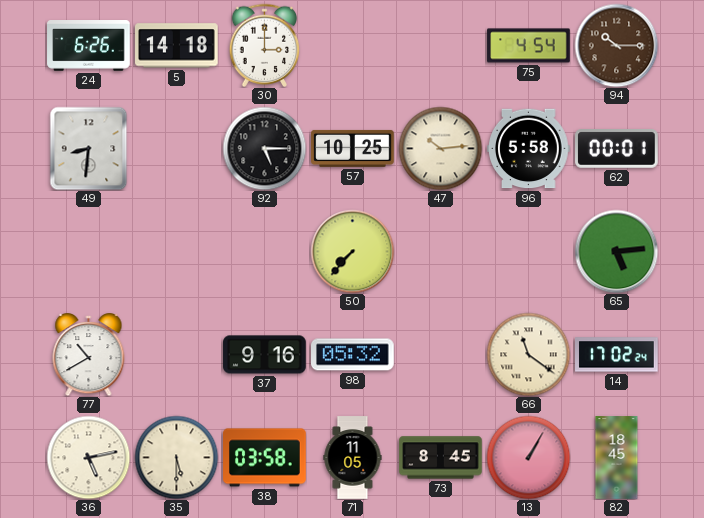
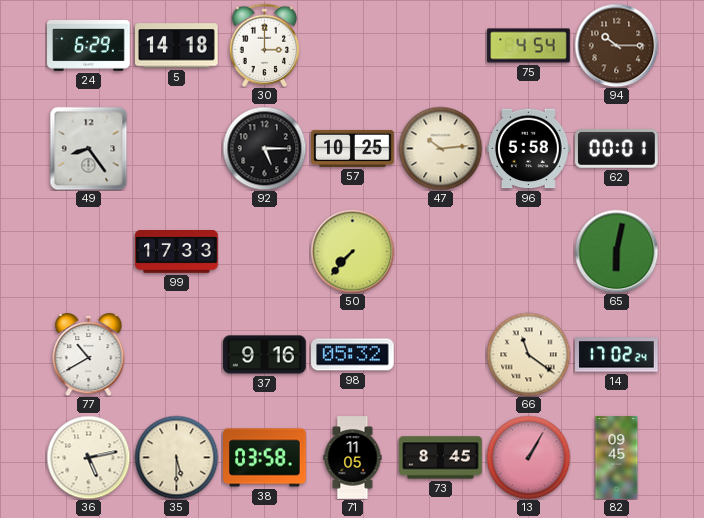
24: 6:26 -> 6:29 (89, 46)
49: 8:31 -> 8:24 (89, 148)
99: none -> 17:33 (177, 252)
65: 5:14 -> 6:02 (616, 251)
82: 18:45 -> 09:45 (617, 458)
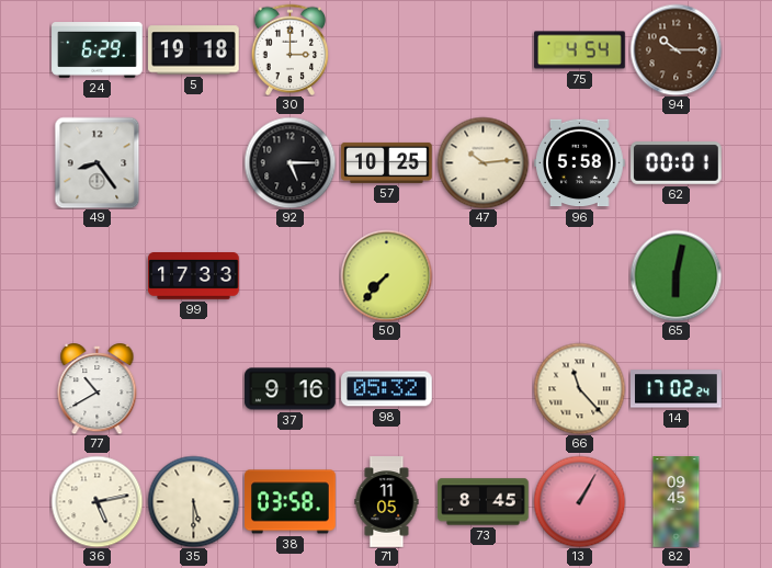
5: 14:18 -> 19:18 (194, 50)
66: 11:21 -> 11:23 (579, 388)
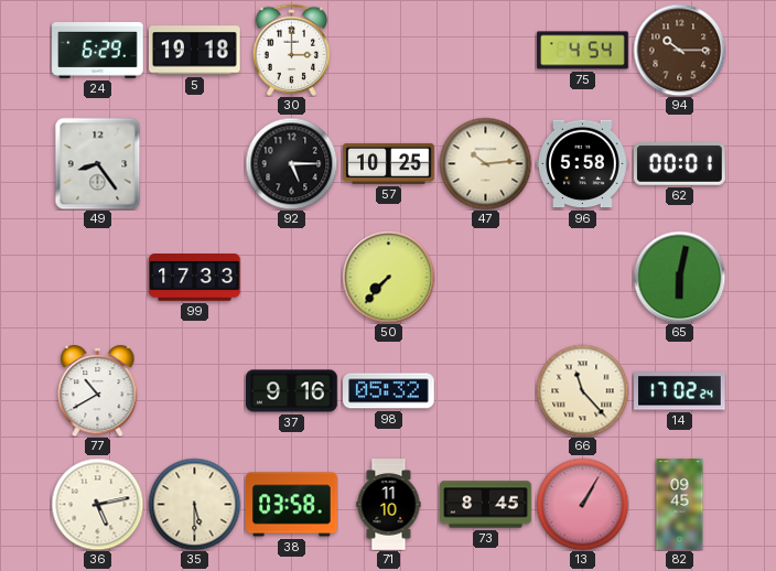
71: 11:05 -> 11:10 (389, 505)
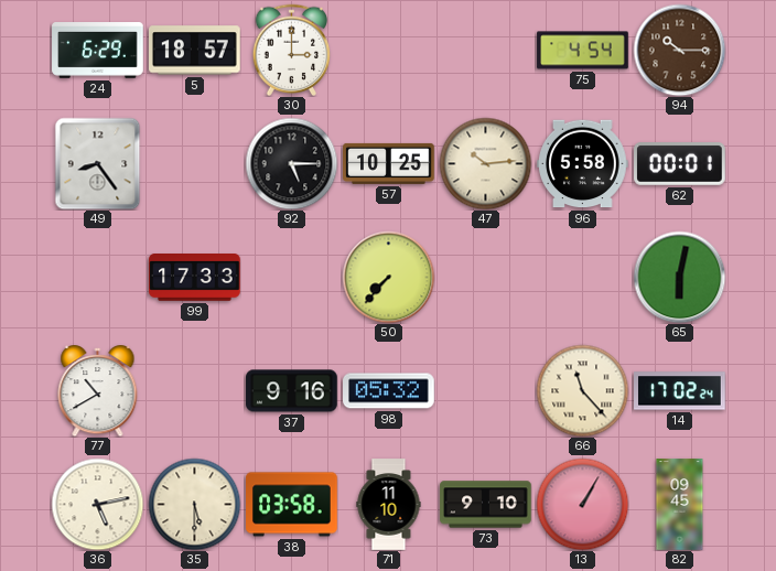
5: 19:18 -> 18:57 (195, 51)
73: 8:45 -> 9:10 (486, 505)
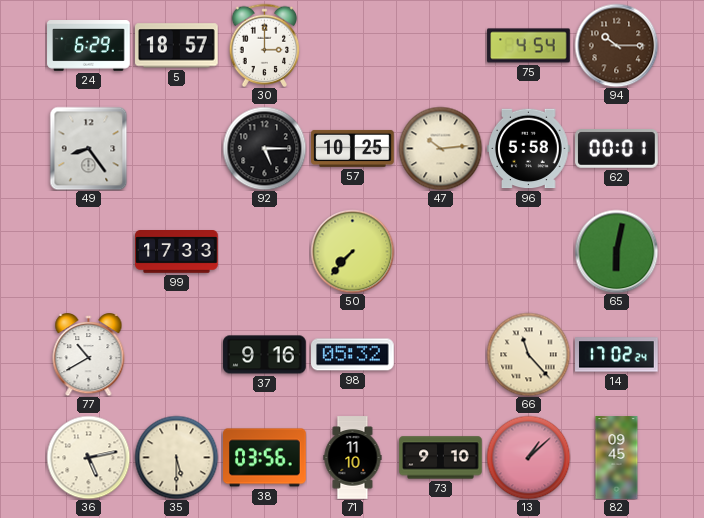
38: 03:58 -> 03:56 (265, 458)
13: 1:05 -> 1:08 (528, 457)
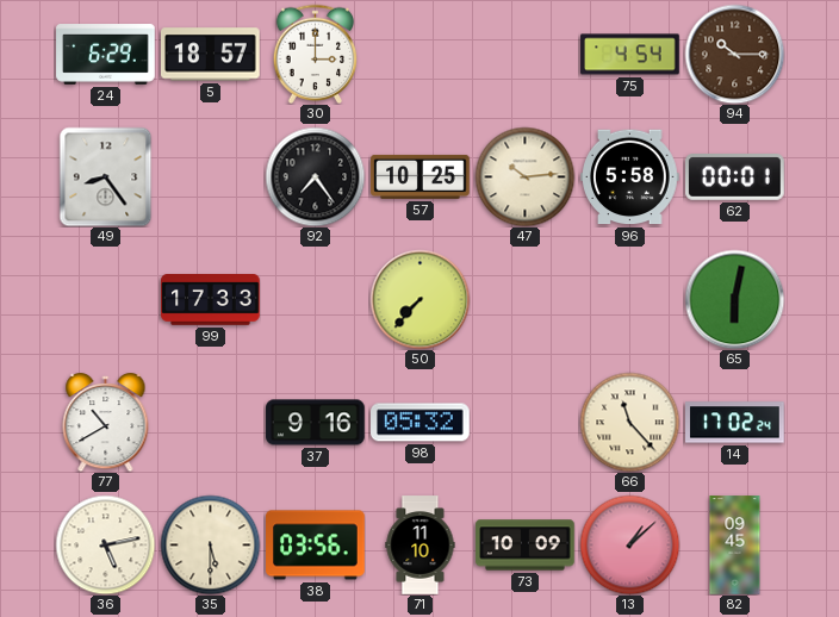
92: 5:15 -> 7:24 (315, 176)
73: 9:10 -> 10:09 (526, 546)
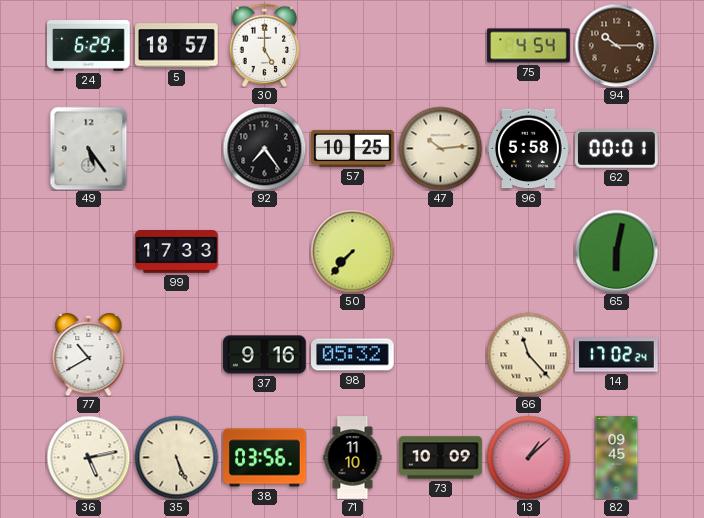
30: 3:00 -> 5:00 (265, 45)
49: 8:24 -> 5:24 (89, 148)
35: 5:30 -> 5:26 (176, 457)
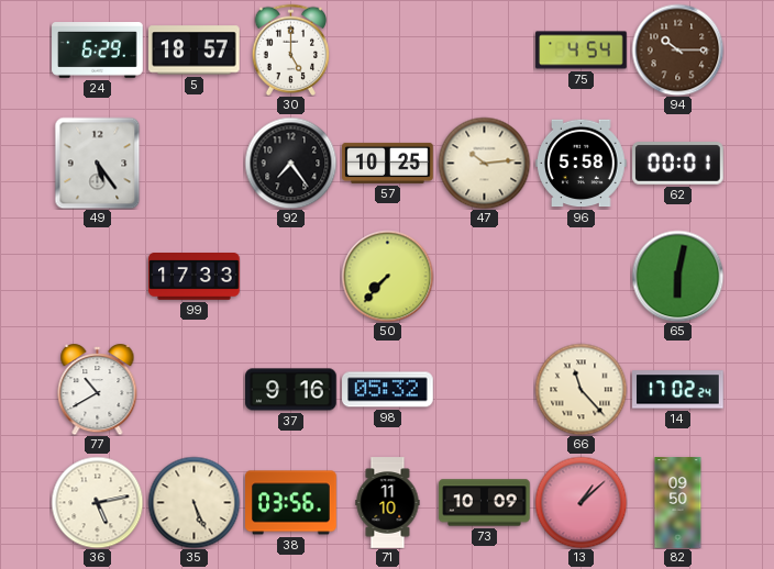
82: 09:45 -> 09:50 (678, 503)
